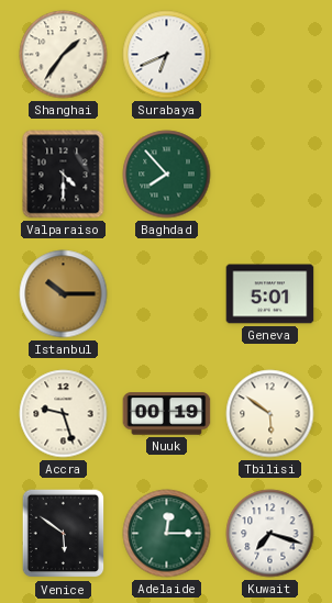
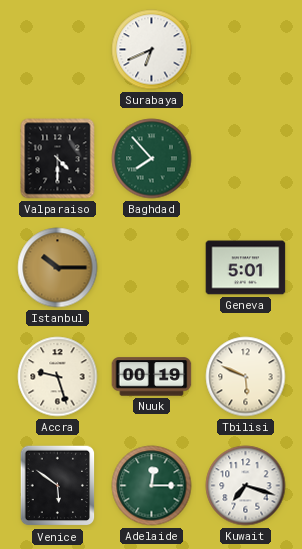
Shanghai: 1:36 -> none (64, 55)
Tbilisi: 5:51 -> 5:49 (246, 377)
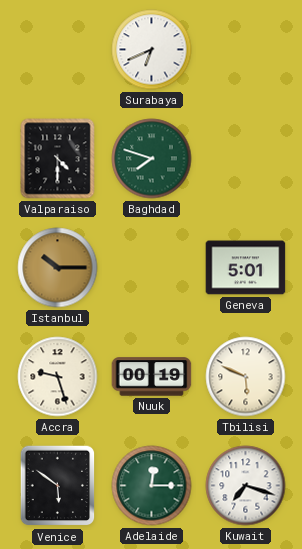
Baghdad: 7:53 -> 7:48 (152, 159)
